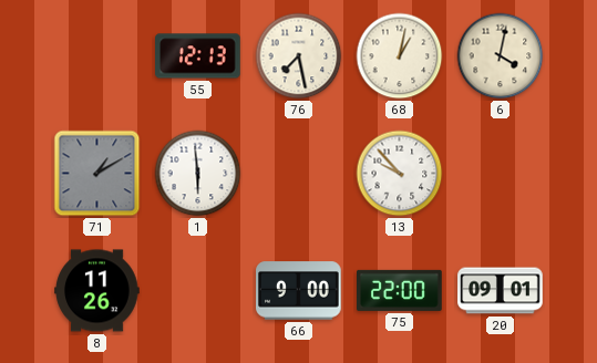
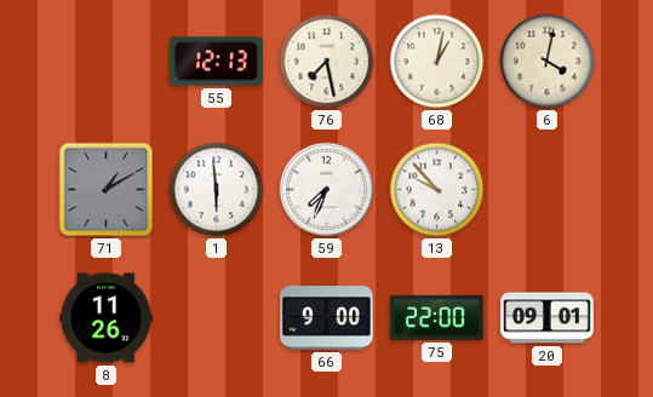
59: none -> 7:34 (327, 190)
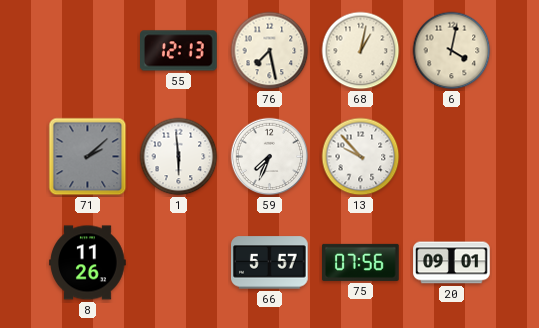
71: 1:10 -> 2:08 (88, 157)
66: 9:00 -> 5:57 (270, 263)
75: 22:00 -> 07:56 (361, 262)
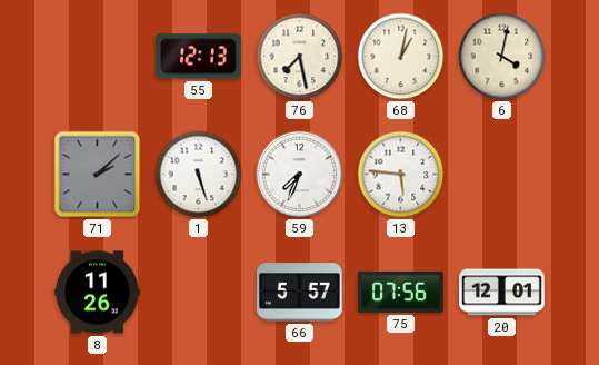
1: 5:59 -> 5:27 (199, 175)
13: 9:53 -> 5:46 (401, 175)
20: 09:01 -> 12:01 (502, 293)
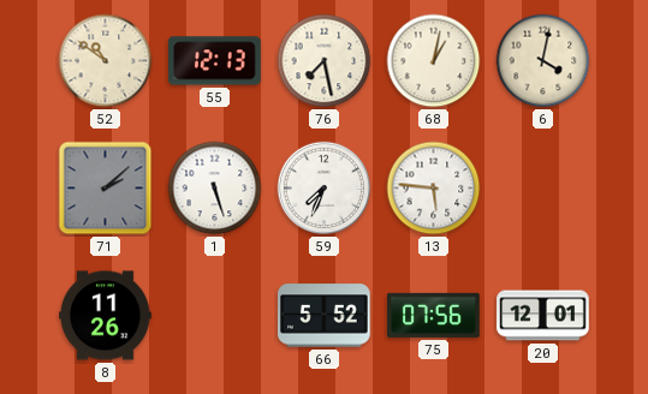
52: none -> 10:51 (106, 61)
66: 5:57 -> 5:52 (325, 316)
